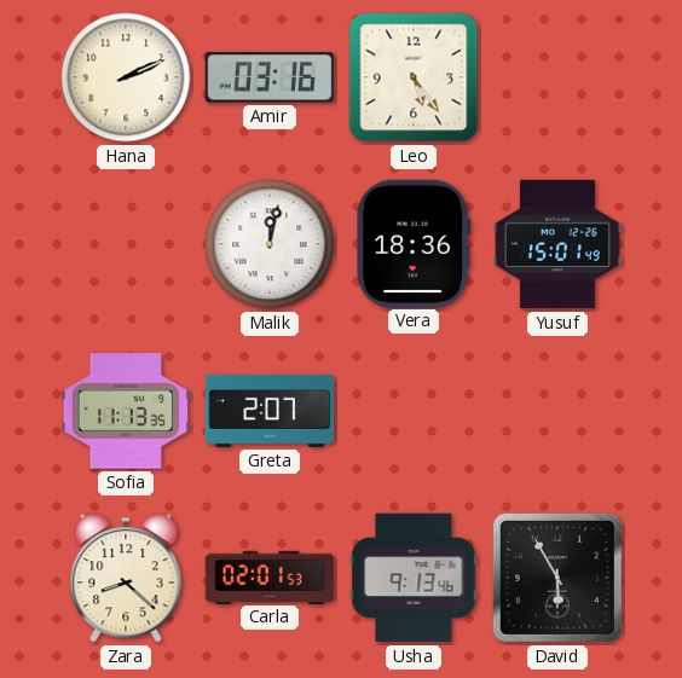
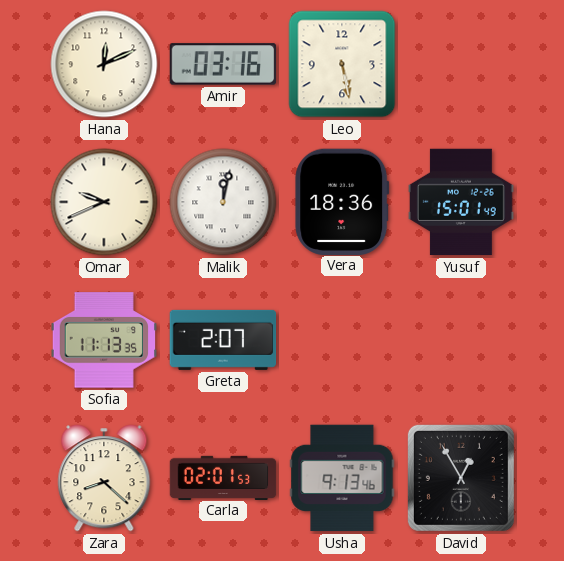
Hana: 2:11 -> 12:11 (104, 64)
Leo: 5:24 -> 5:28 (342, 64)
Omar: none -> 9:41 (104, 202)
David: 5:55 -> 12:55 (461, 478)
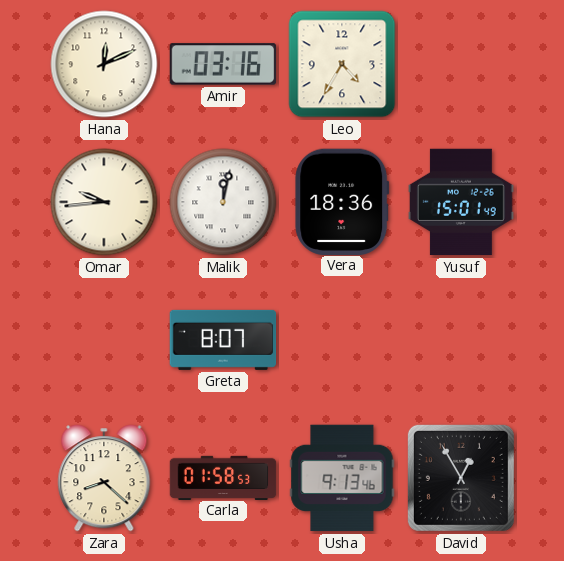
Leo: 5:28 -> 4:35 (342, 64)
Omar: 9:41 -> 9:44 (104, 202)
Sofia: 11:13 -> none (104, 340)
Greta: 2:07 -> 8:07 (223, 340)
Carla: 02:01 -> 01:58 (223, 477)
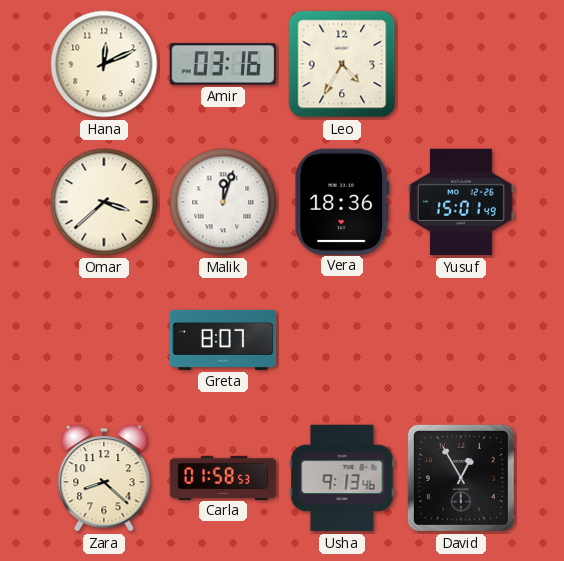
Omar: 9:44 -> 3:38 (104, 202)
Malik: 12:02 -> 12:03 (223, 202)
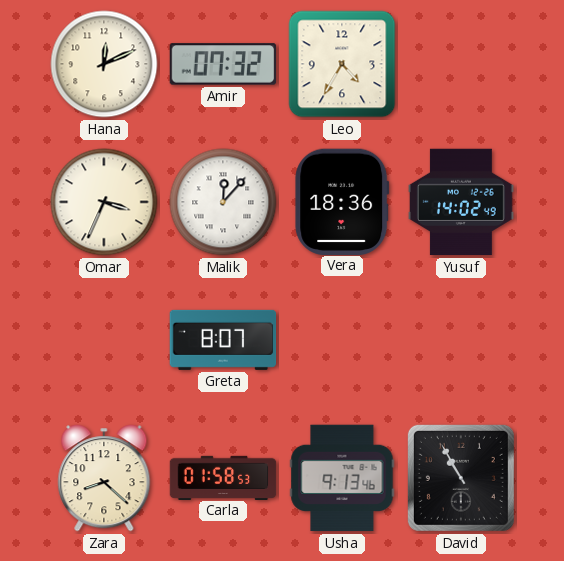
Amir: 03:16 -> 07:32 (223, 64)
Omar: 3:38 -> 3:34 (104, 202)
Malik: 12:03 -> 12:07 (223, 202)
Yusuf: 15:01 -> 14:02 (461, 202)
David: 12:55 -> 10:55 (461, 478)
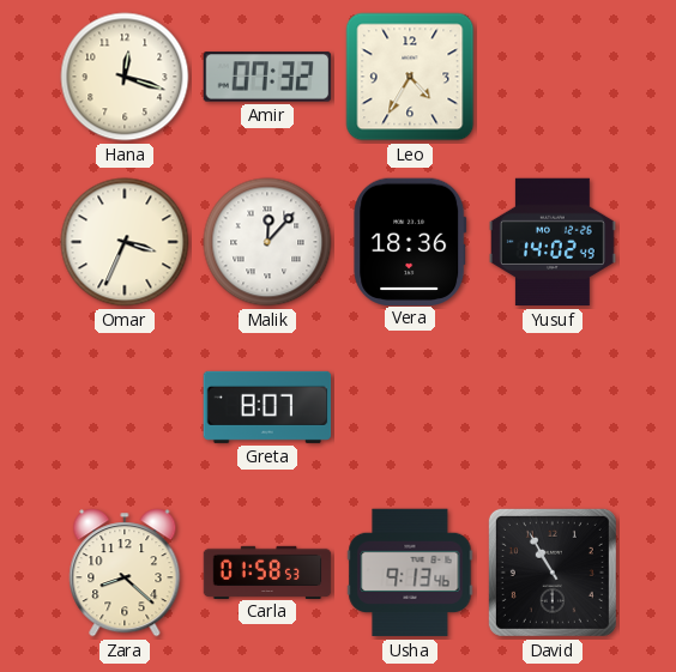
Hana: 12:11 -> 12:18 (125, 77)
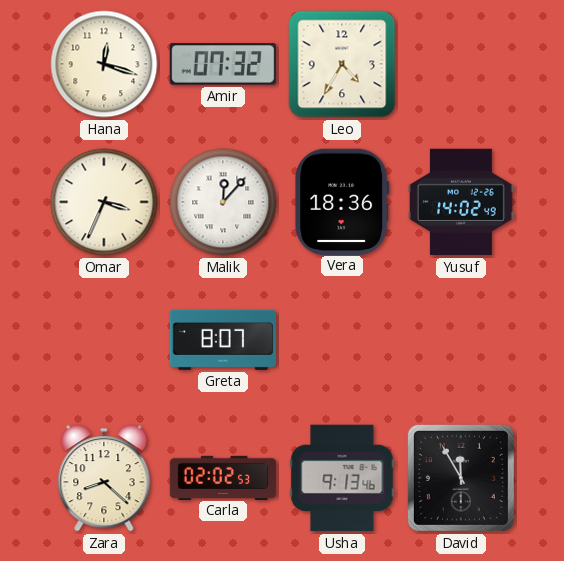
Carla: 01:58 -> 02:02 (223, 477)
David: 10:55 -> 11:55 (461, 478)
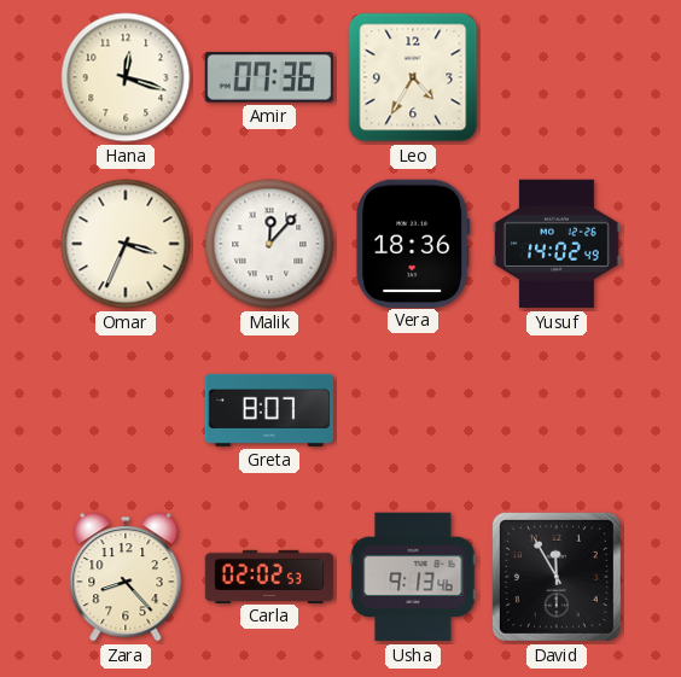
Amir: 07:32 -> 07:36 (269, 77)
Zara: 8:22 -> 8:23 (126, 577)
